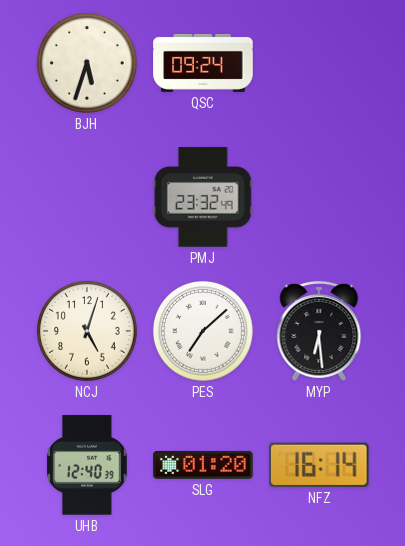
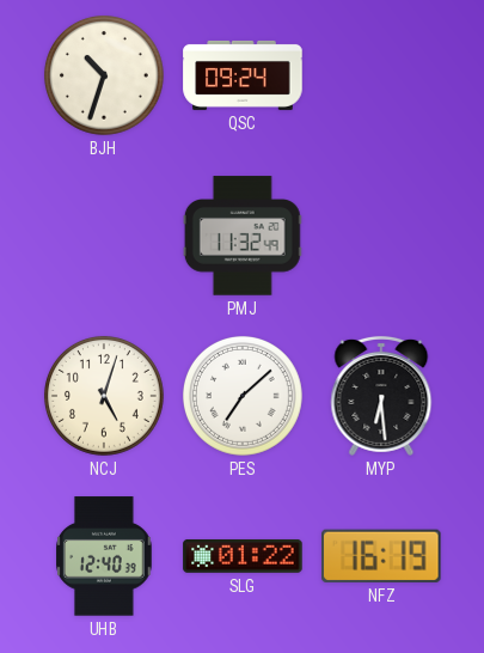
BJH: 5:33 -> 10:33 (104, 75)
PMJ: 23:32 -> 11:32 (243, 236)
SLG: 01:20 -> 01:22 (243, 556)
NFZ: 16:14 -> 16:19 (382, 556)
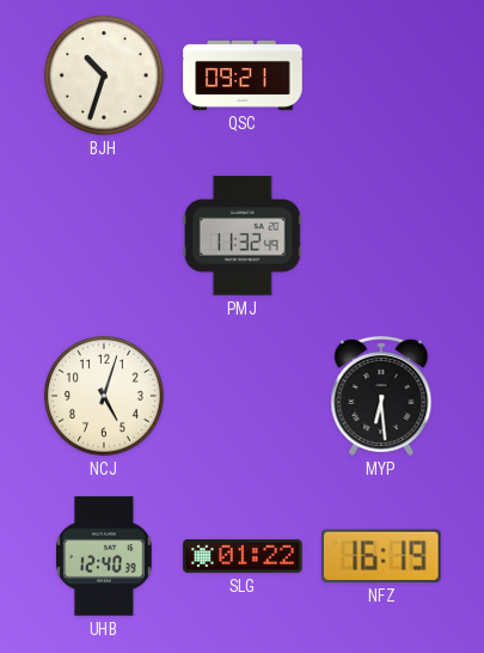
QSC: 09:24 -> 09:21 (243, 75)
PES: 7:08 -> none (243, 396)
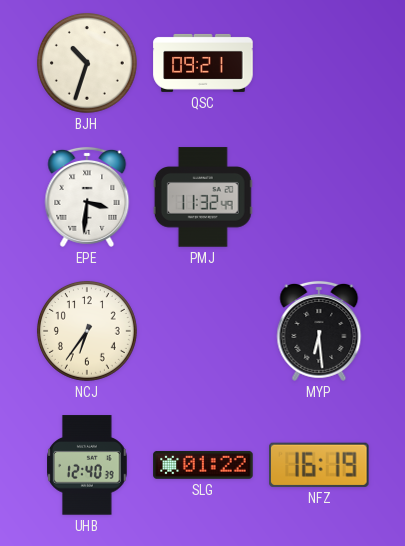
EPE: none -> 3:31 (87, 197)
NCJ: 5:03 -> 6:36 (87, 331)
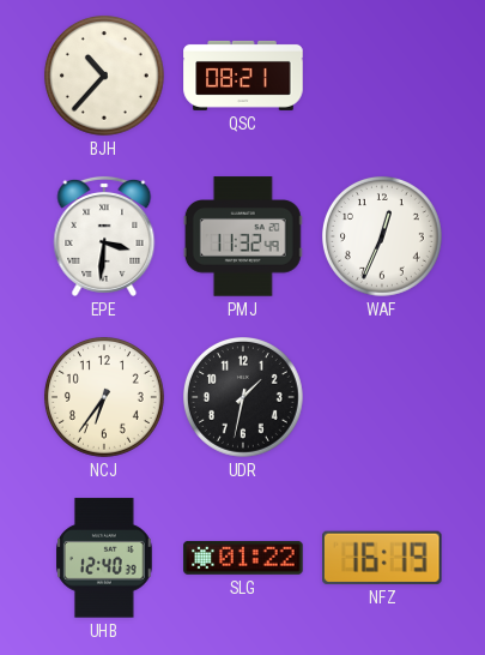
BJH: 10:33 -> 10:37 (104, 76)
QSC: 09:21 -> 08:21 (243, 76)
WAF: none -> 12:34 (382, 236)
UDR: none -> 1:32 (243, 397)
MYP: 6:29 -> none (319, 331)
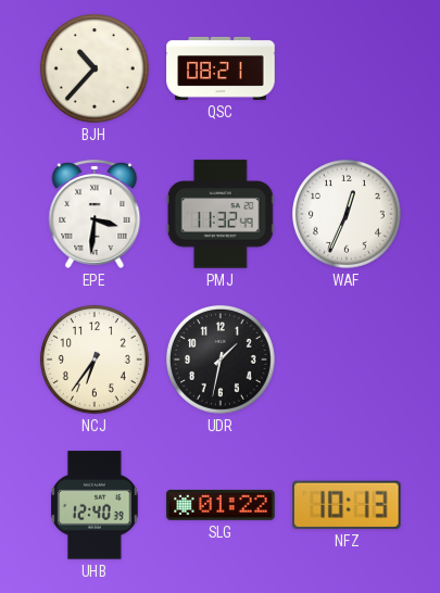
NFZ: 16:19 -> 10:13 (348, 505)
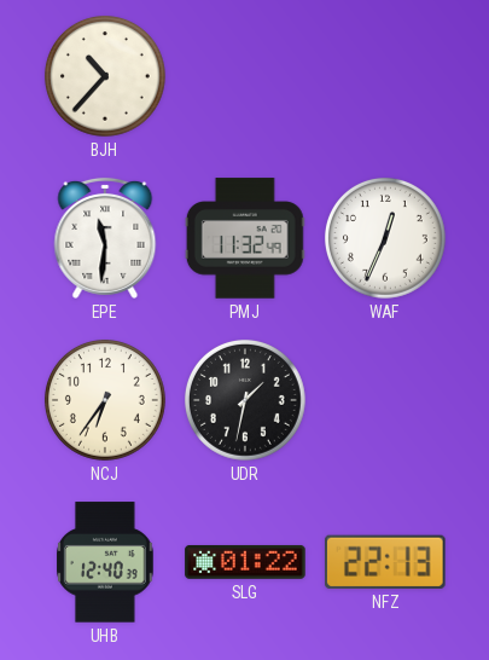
QSC: 08:21 -> none (221, 68)
EPE: 3:31 -> 11:31 (105, 238)
NFZ: 10:13 -> 22:13 (386, 562)
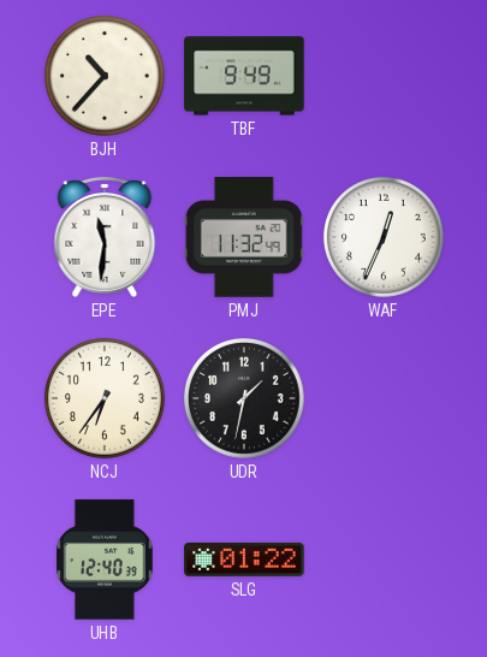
TBF: none -> 9:49 (244, 76)
NFZ: 22:13 -> none (386, 562)
